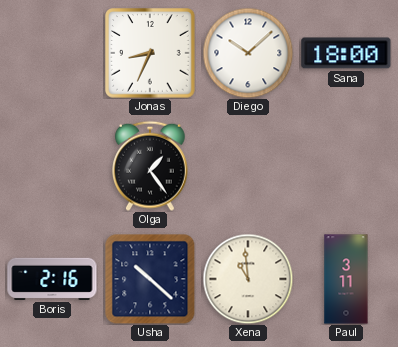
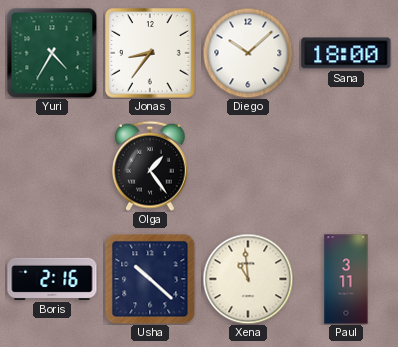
Yuri: none -> 4:35 (52, 53)
Jonas: 8:34 -> 8:36 (150, 53)
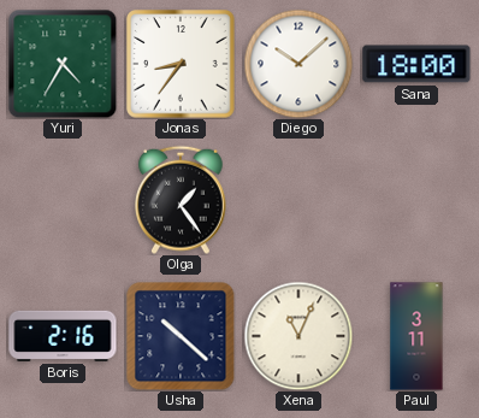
Xena: 10:59 -> 11:04 (298, 336)
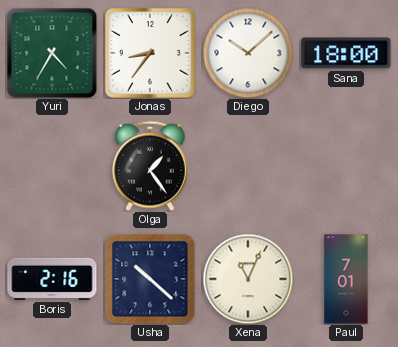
Paul: 3:11 -> 7:01 (346, 279)
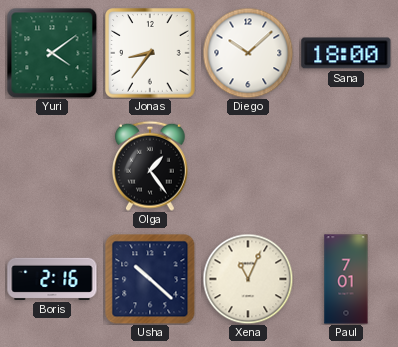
Yuri: 4:35 -> 4:09 (52, 53)
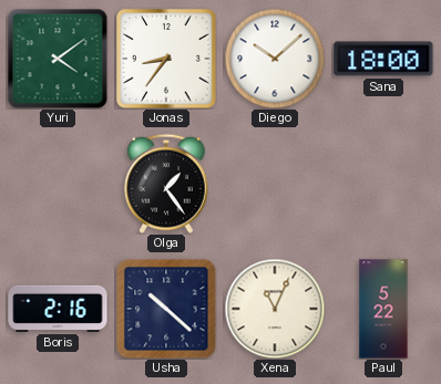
Paul: 7:01 -> 5:22 (383, 309)
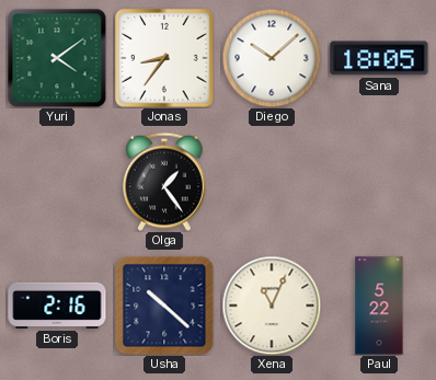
Sana: 18:00 -> 18:05 (379, 58)
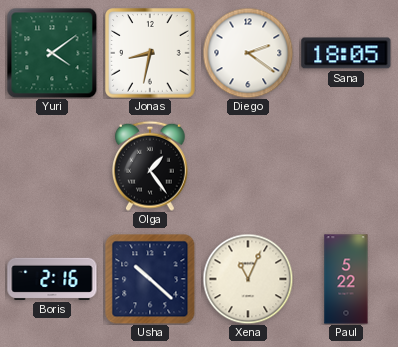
Jonas: 8:36 -> 8:32 (150, 53)
Diego: 10:08 -> 2:21 (248, 53)
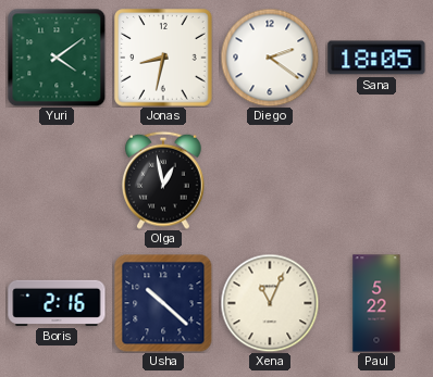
Olga: 1:24 -> 12:58 (164, 180)
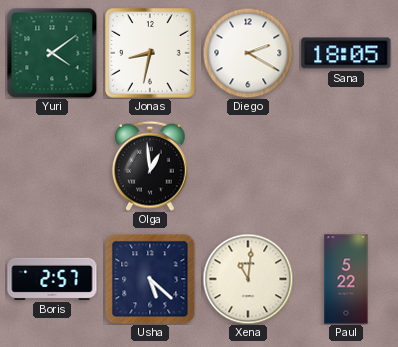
Diego: 2:21 -> 2:20 (248, 53)
Olga: 12:58 -> 12:59 (151, 166)
Boris: 2:16 -> 2:57 (52, 279)
Usha: 10:22 -> 5:22 (150, 279)
Xena: 11:04 -> 11:01 (248, 279)
